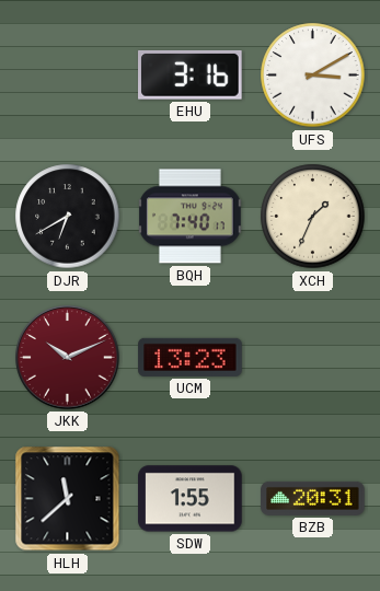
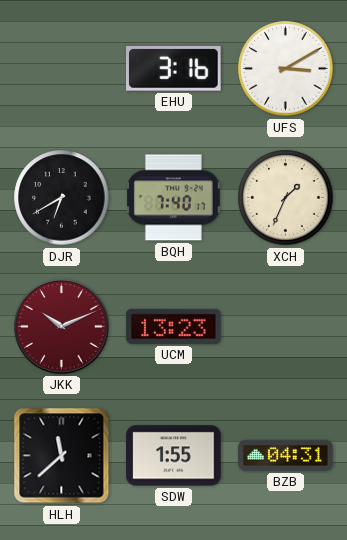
BZB: 20:31 -> 04:31 (286, 455)
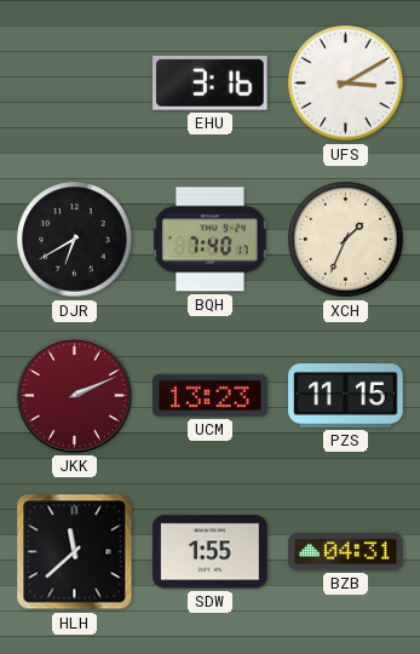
JKK: 10:11 -> 2:11 (75, 396)
PZS: none -> 11:15 (346, 396)
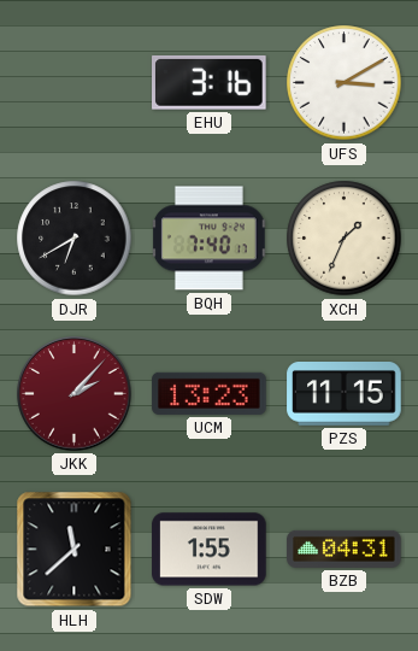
JKK: 2:11 -> 2:07 (75, 394)
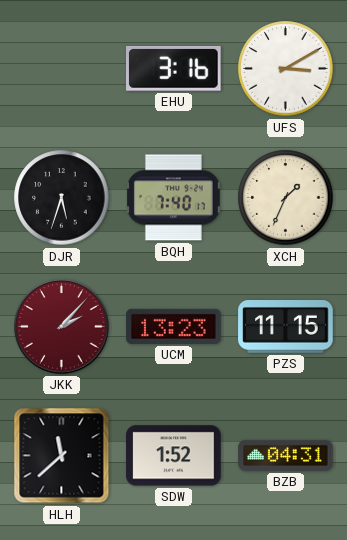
DJR: 6:40 -> 5:33 (62, 198)
SDW: 1:55 -> 1:52 (174, 456)
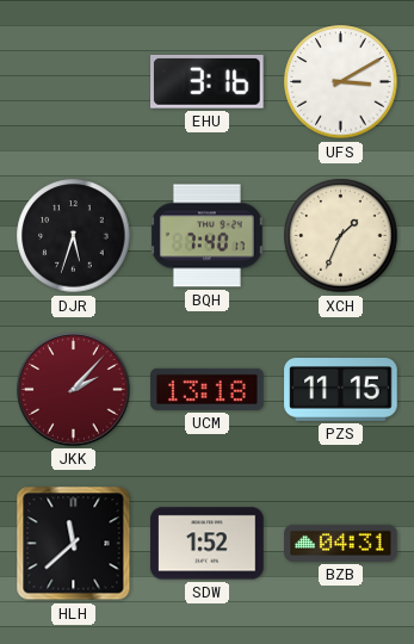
UCM: 13:23 -> 13:18 (208, 389)
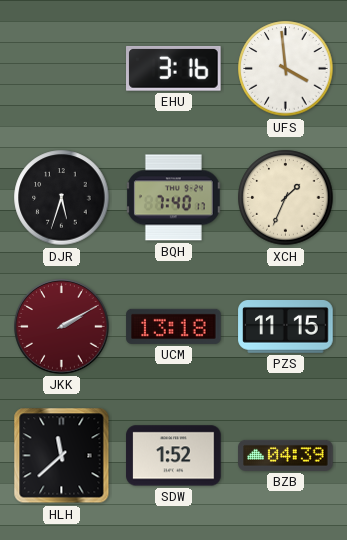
UFS: 3:10 -> 3:59 (286, 69)
JKK: 2:07 -> 2:10 (62, 327)
BZB: 04:31 -> 04:39 (286, 455)
